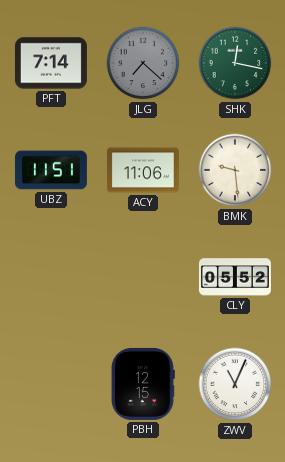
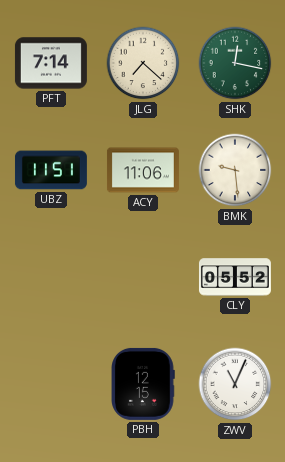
JLG dial: grey -> cream (143, 63)
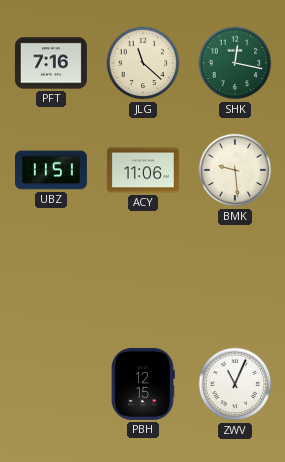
PFT: 7:14 -> 7:16 (51, 63)
JLG: 7:22 -> 11:22 (143, 63)
CLY: 05:52 -> none (235, 277)
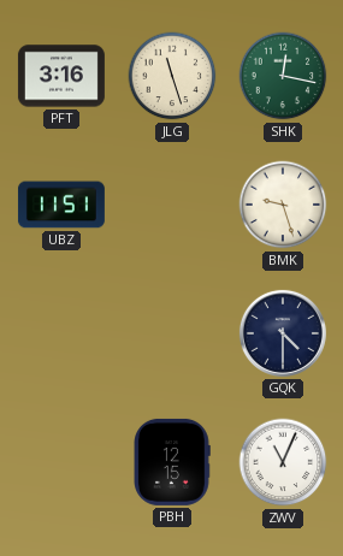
PFT: 7:16 -> 3:16 (61, 76)
JLG: 11:22 -> 11:27 (172, 76)
ACY: 11:06 -> none (143, 170)
BMK: 9:29 -> 9:27 (283, 205)
GQK: none -> 4:30 (283, 333)
